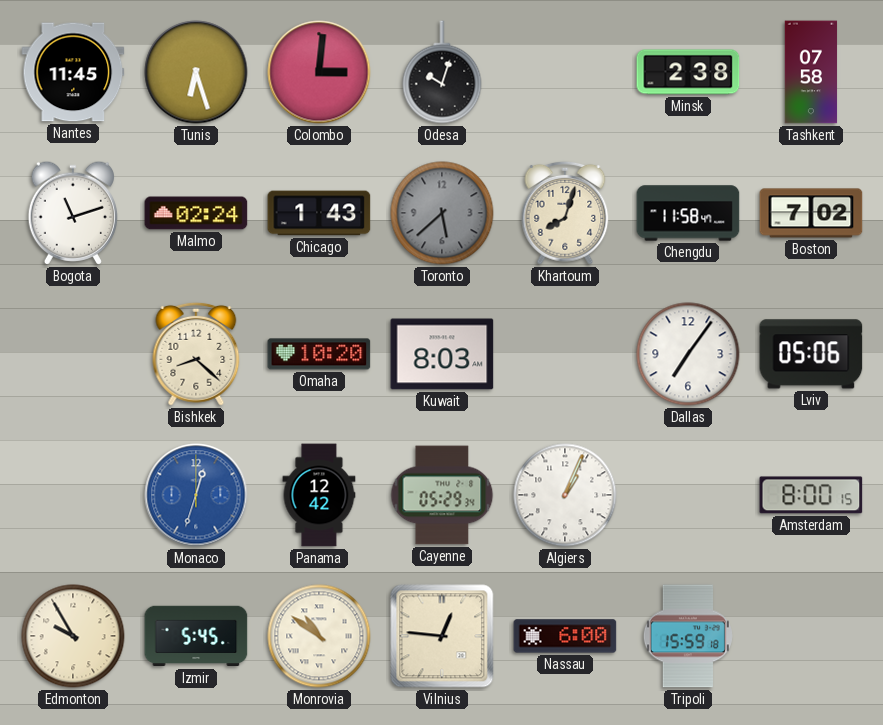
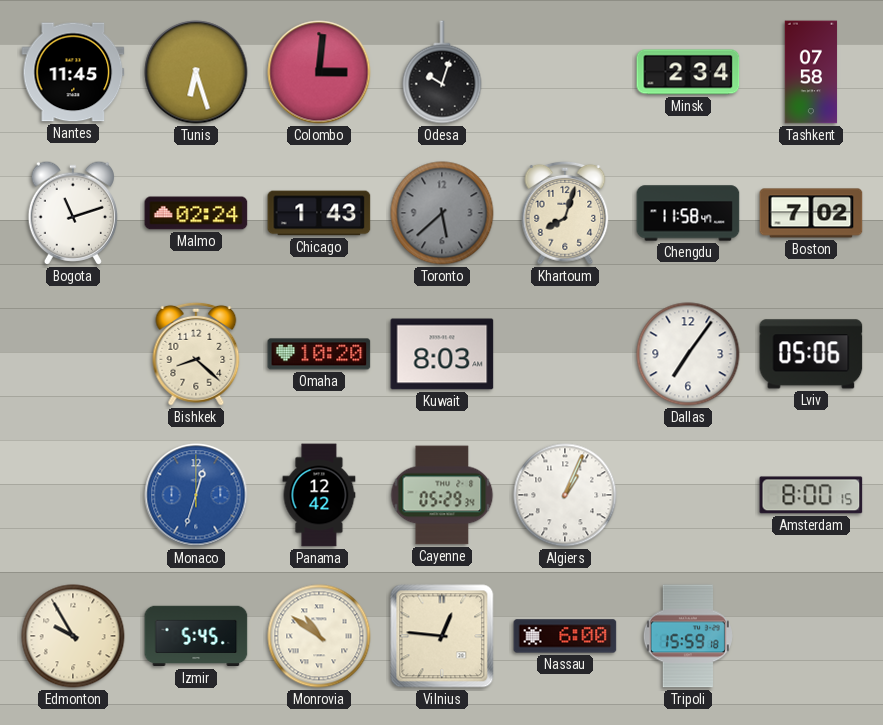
Minsk: 2:38 -> 2:34 (688, 72)
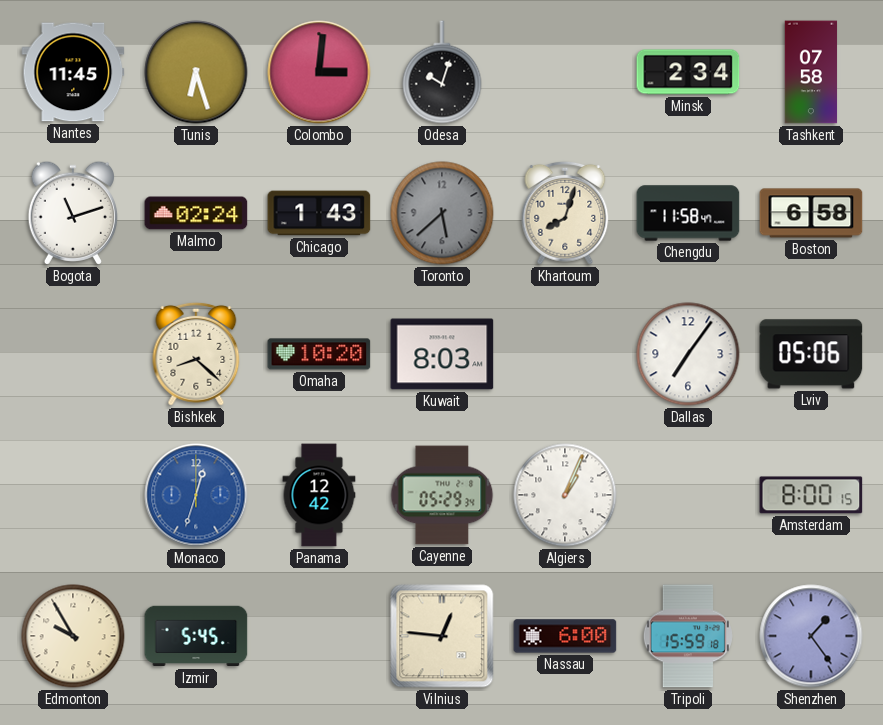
Boston: 7:02 -> 6:58 (811, 213)
Monrovia: 10:51 -> none (319, 636)
Shenzhen: none -> 1:24 (811, 636)
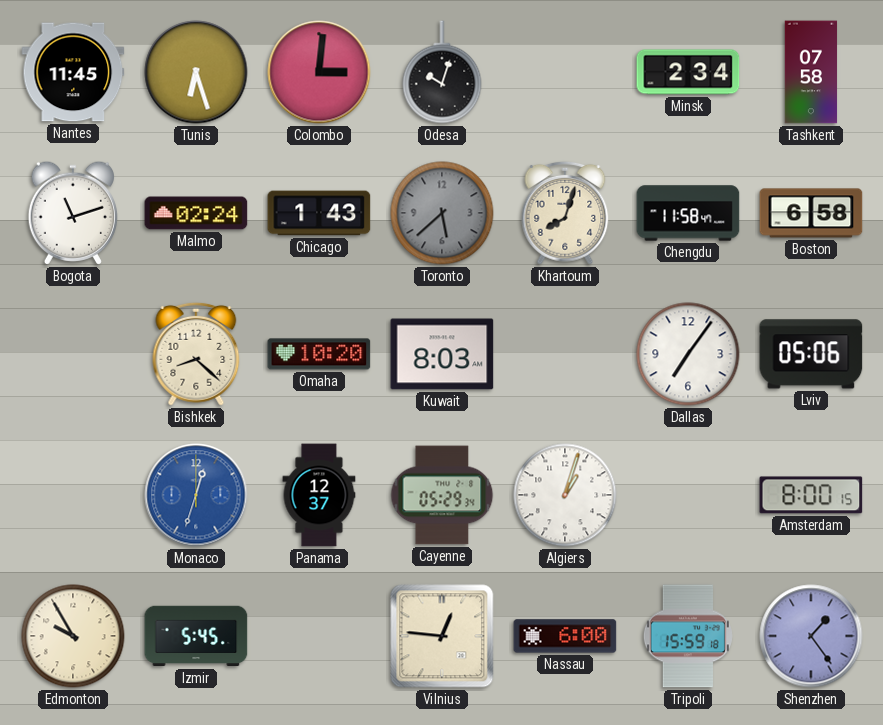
Panama: 12:42 -> 12:37 (319, 495)
Algiers: 1:04 -> 1:03 (565, 495)
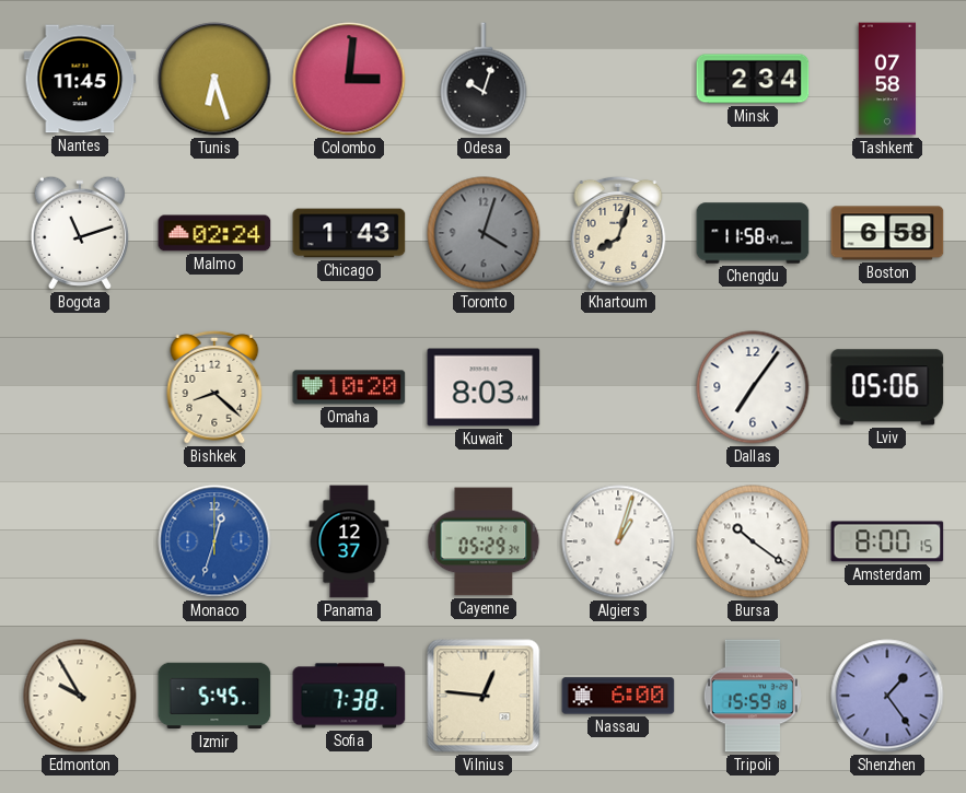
Toronto: 5:38 -> 4:03 (484, 233)
Bursa: none -> 10:21 (753, 541)
Sofia: none -> 7:38 (349, 696)
